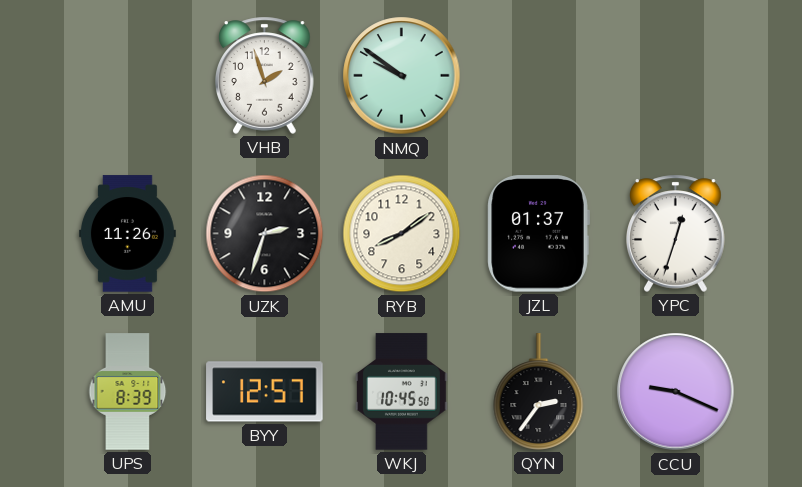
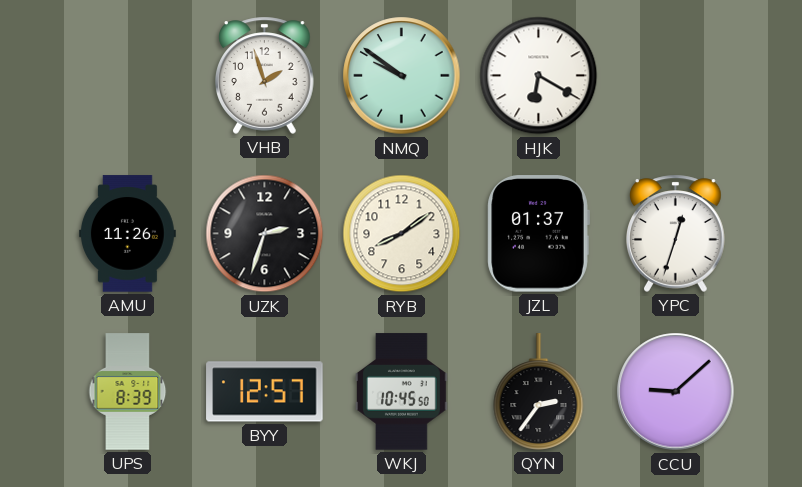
HJK: none -> 6:20 (539, 76)
CCU: 9:19 -> 9:08 (676, 392)
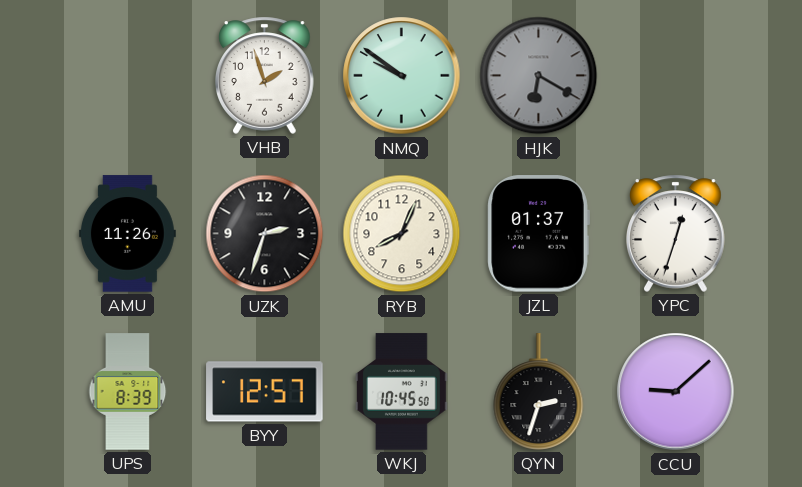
HJK dial: white -> grey (539, 76)
RYB: 8:09 -> 8:04 (402, 234)
QYN: 2:36 -> 2:33 (539, 392)
